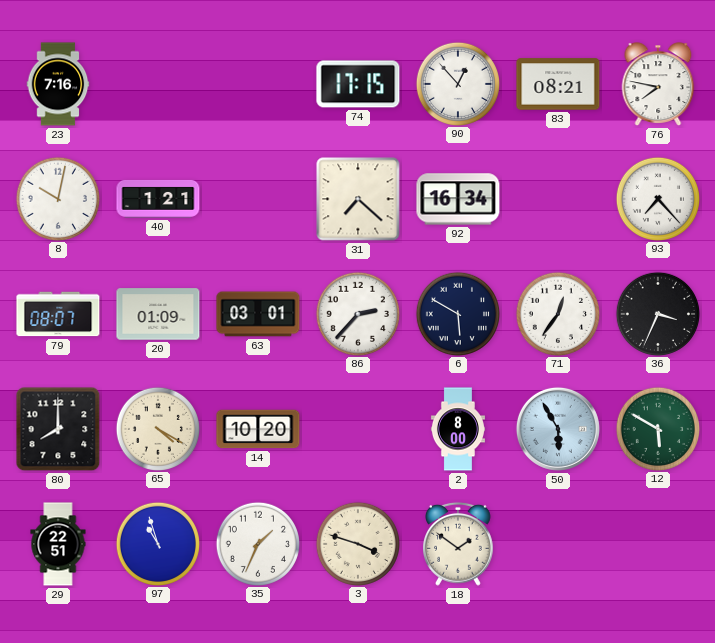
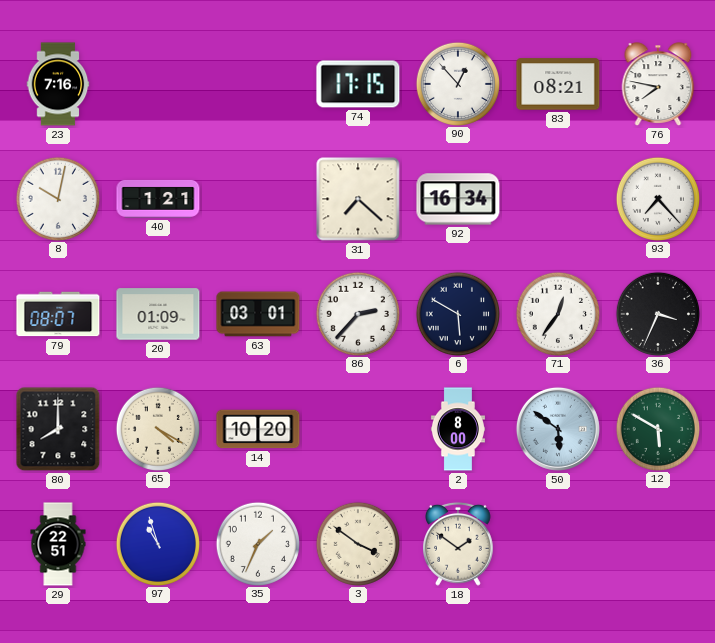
50: 5:55 -> 5:51 (558, 429)
3: 3:48 -> 3:51 (357, 543)
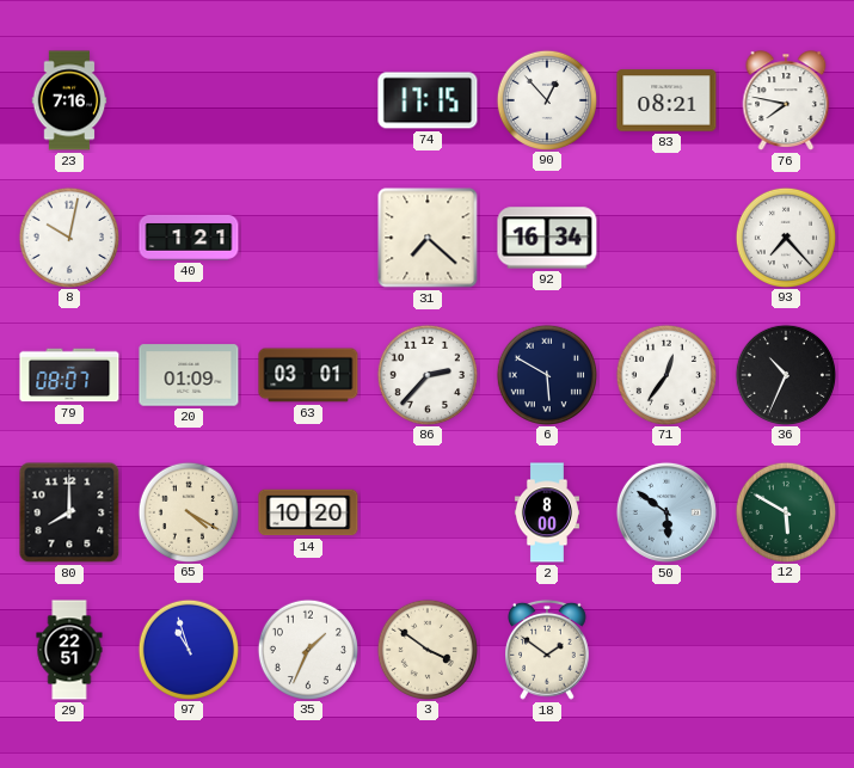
36: 3:34 -> 10:34 (785, 374)
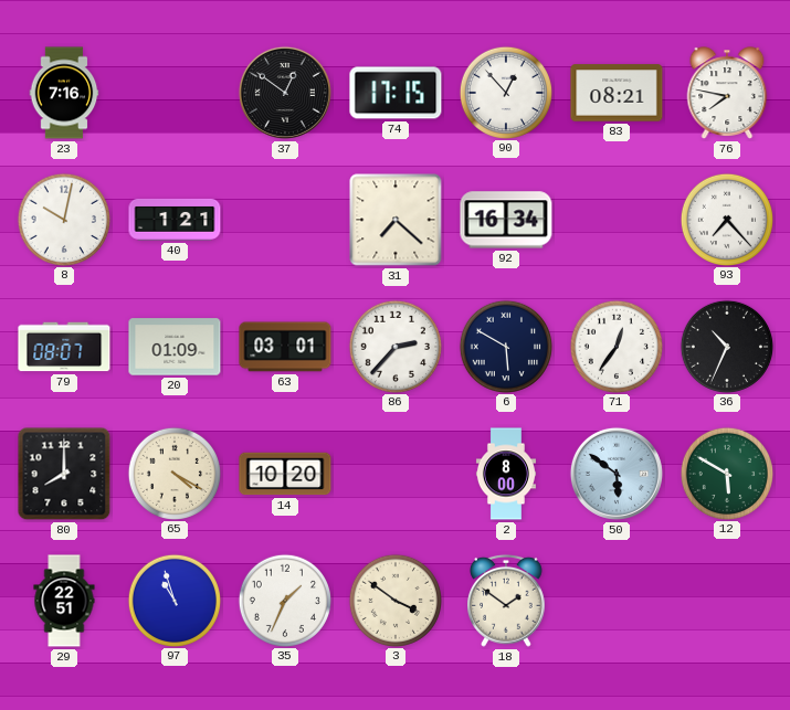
37: none -> 12:51 (285, 93)
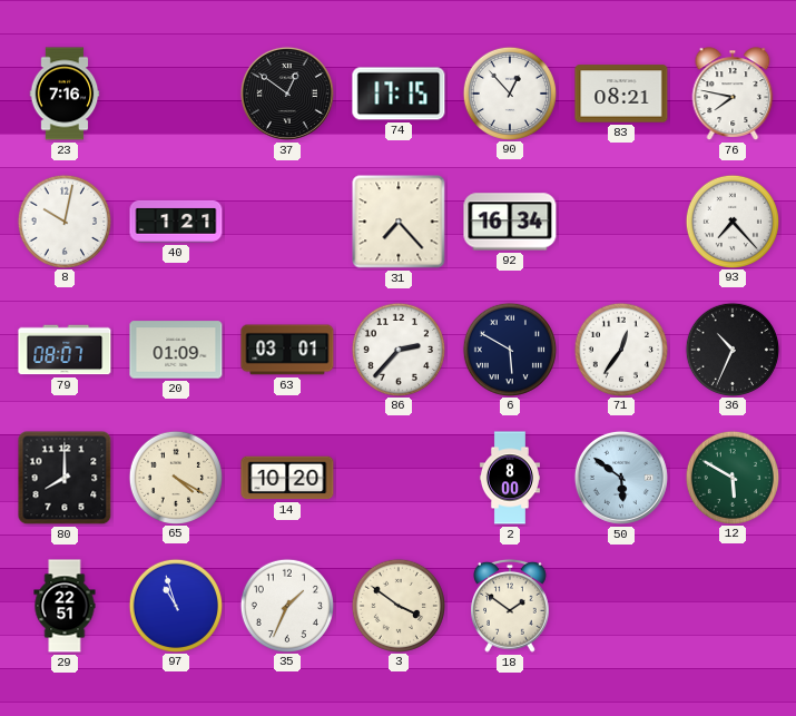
31: 7:22 -> 7:23 (399, 222)
